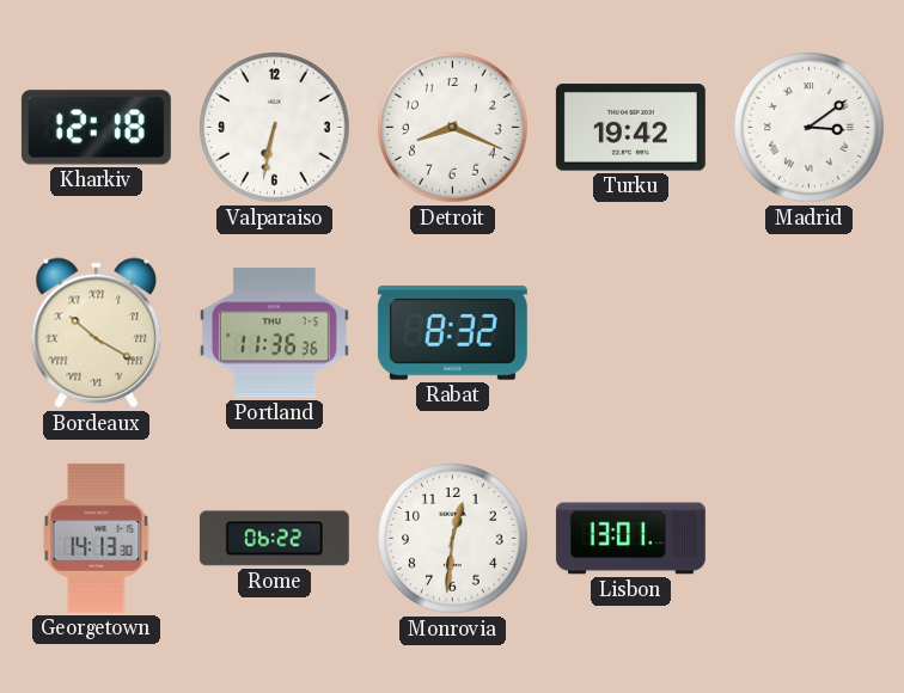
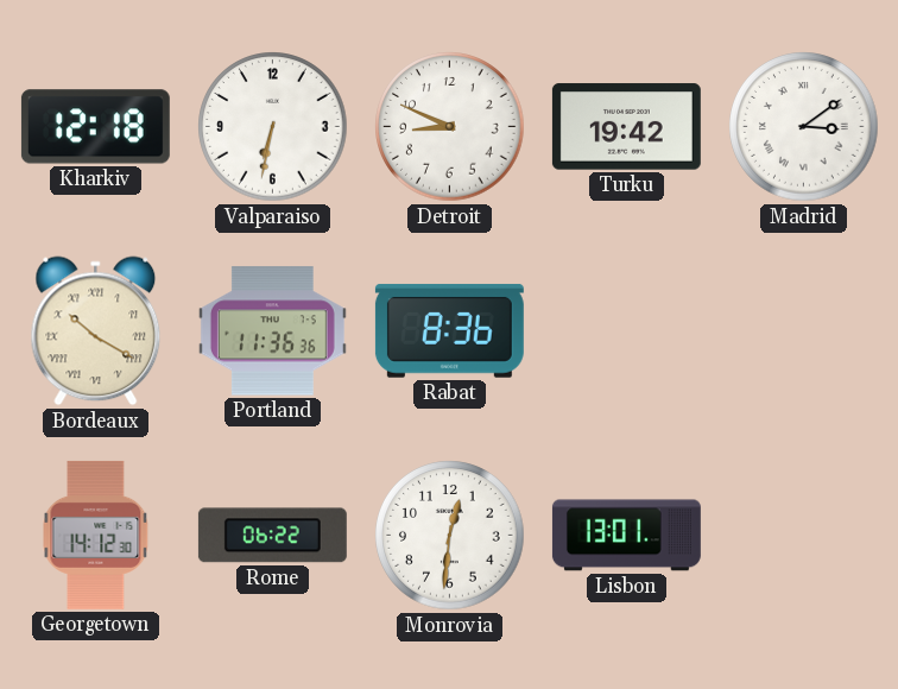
Detroit: 8:19 -> 8:49 (450, 127)
Rabat: 8:32 -> 8:36 (449, 330)
Georgetown: 14:13 -> 14:12 (96, 535)
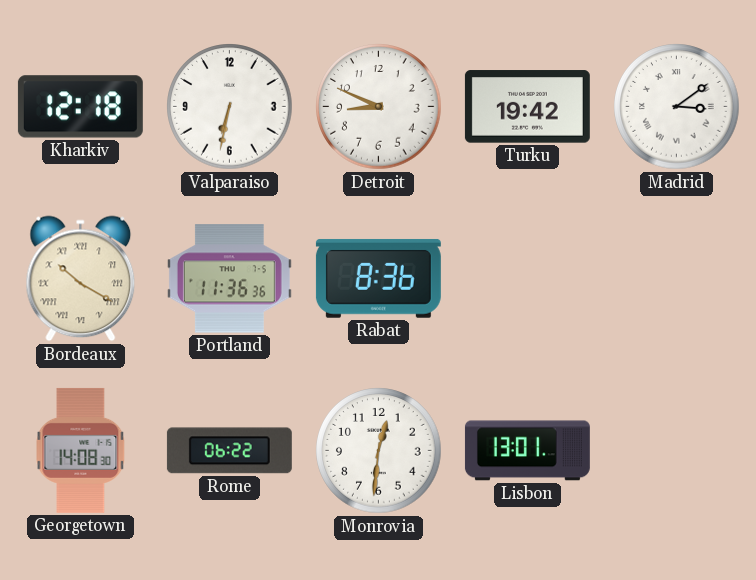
Georgetown: 14:12 -> 14:08 (81, 450)
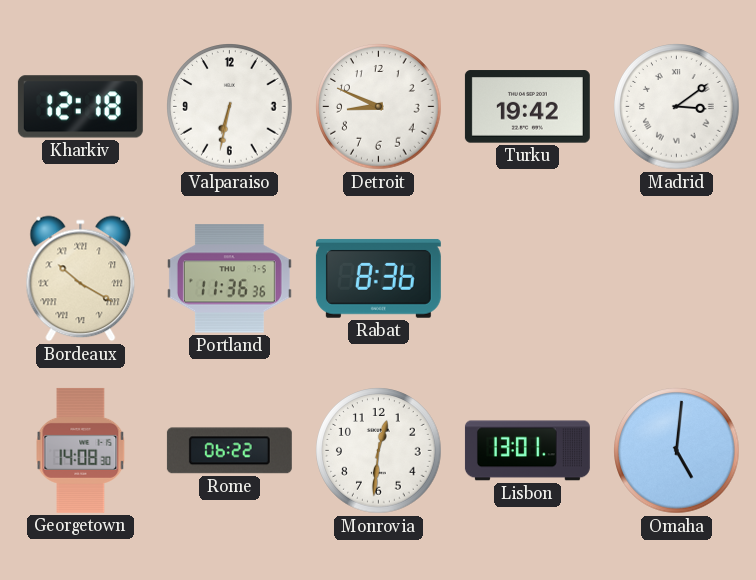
Omaha: none -> 5:01 (677, 451)
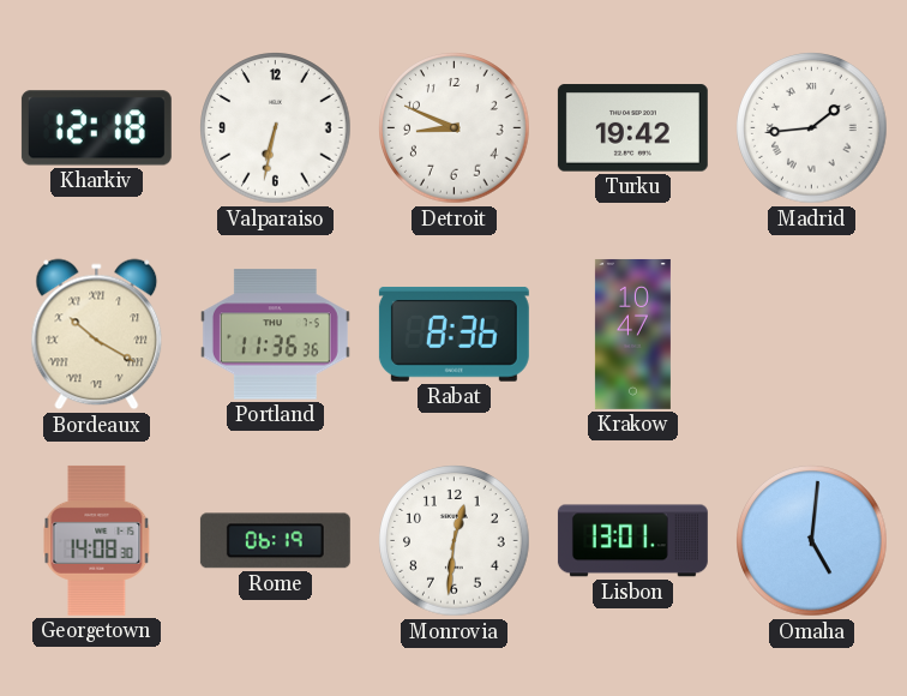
Madrid: 3:09 -> 1:44 (812, 128)
Krakow: none -> 10:47 (632, 334)
Rome: 06:22 -> 06:19 (275, 541)
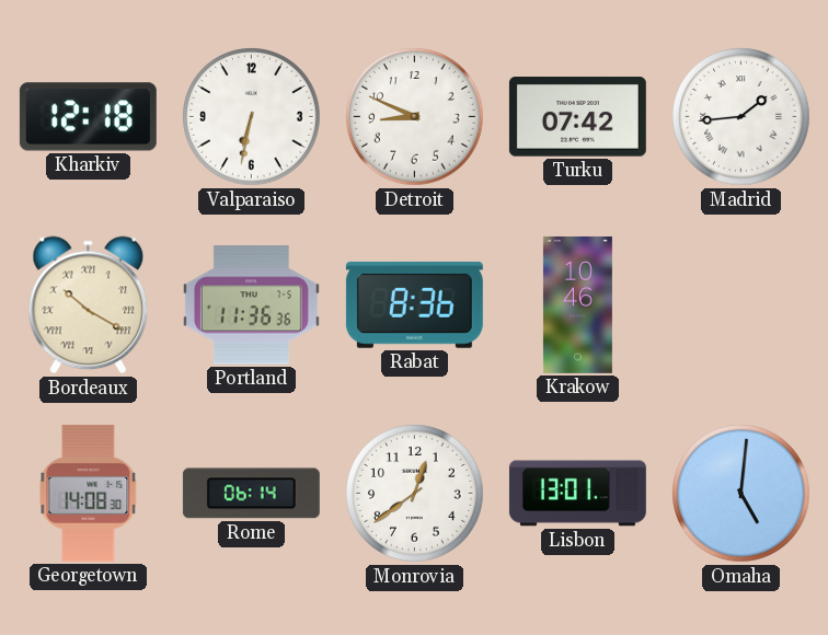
Turku: 19:42 -> 07:42 (577, 117)
Krakow: 10:47 -> 10:46 (577, 304)
Rome: 06:19 -> 06:14 (251, 494)
Monrovia: 12:31 -> 12:39 (415, 494)
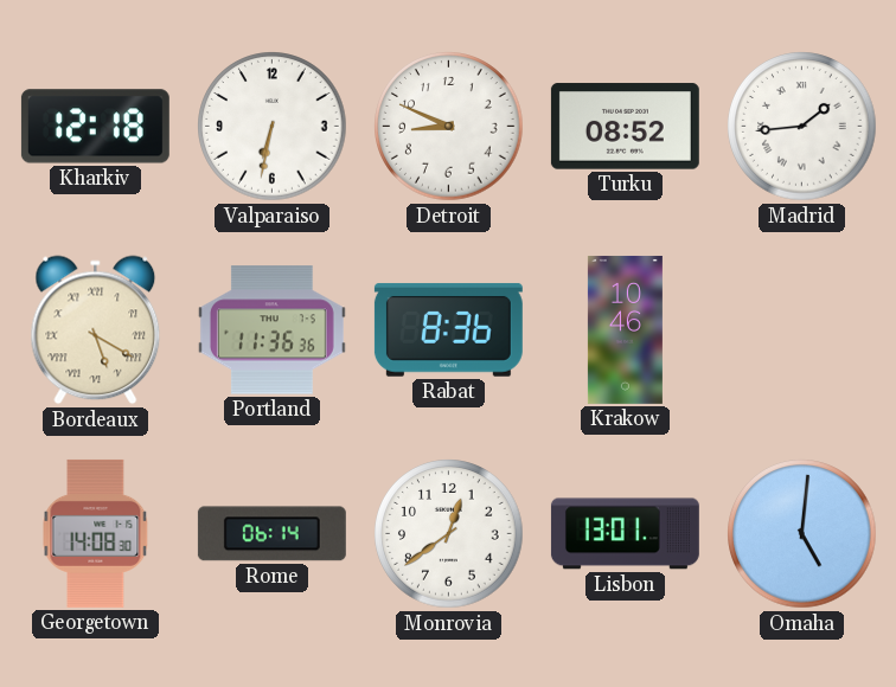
Turku: 07:42 -> 08:52 (625, 127)
Bordeaux: 10:20 -> 5:20 (96, 330)
